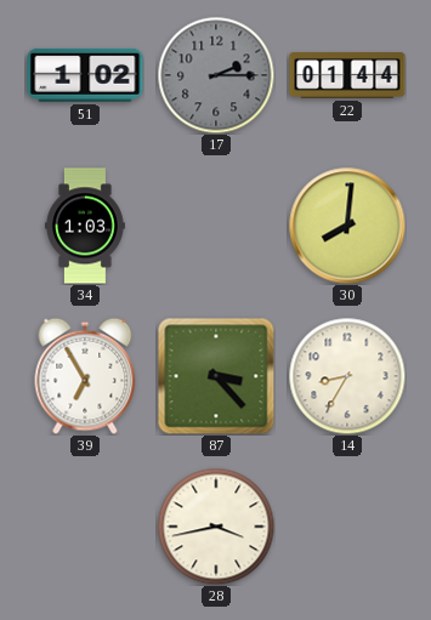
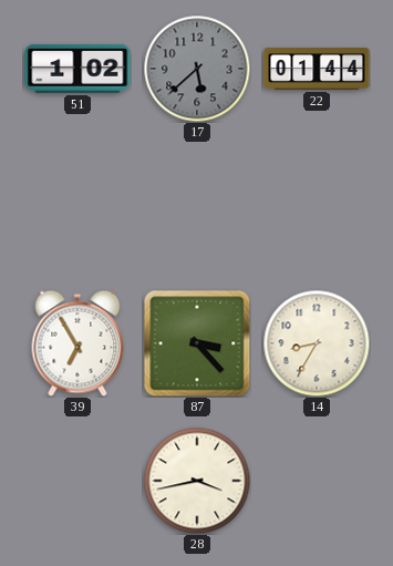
17: 2:15 -> 5:38 (197, 69)
34: 1:03 -> none (85, 226)
30: 8:01 -> none (347, 226)
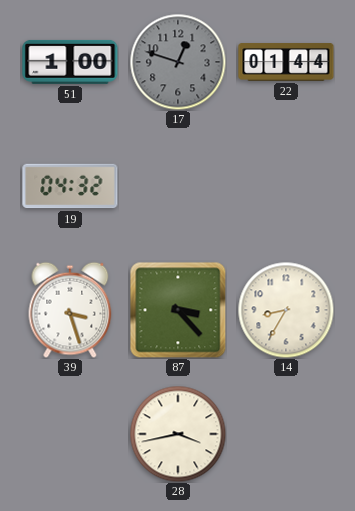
51: 1:02 -> 1:00 (70, 62)
17: 5:38 -> 12:48 (178, 62)
19: none -> 04:32 (70, 186)
39: 6:55 -> 3:27 (70, 310)
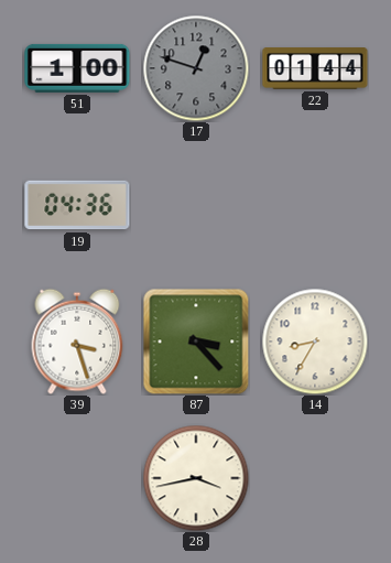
19: 04:32 -> 04:36 (77, 205)
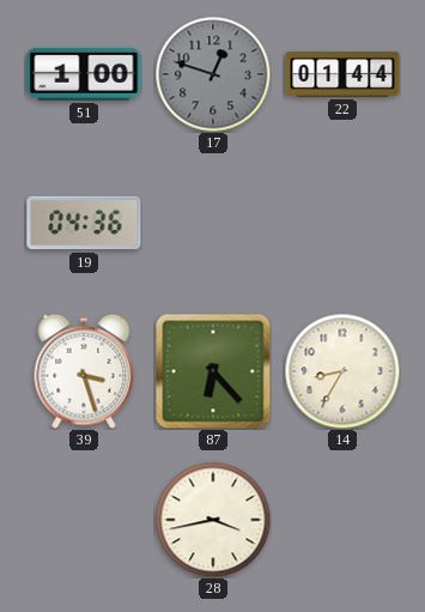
87: 3:23 -> 6:23 (213, 371)
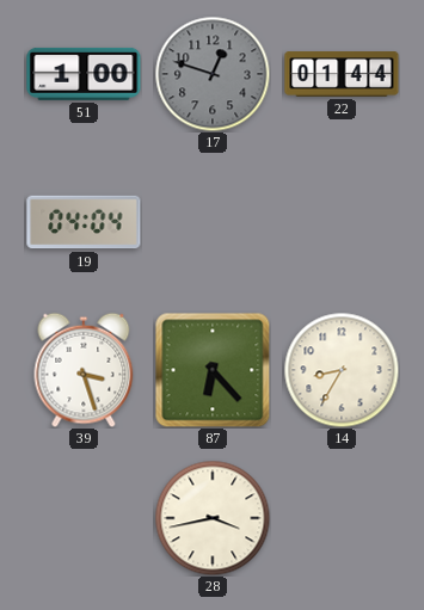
19: 04:36 -> 04:04 (84, 222)
